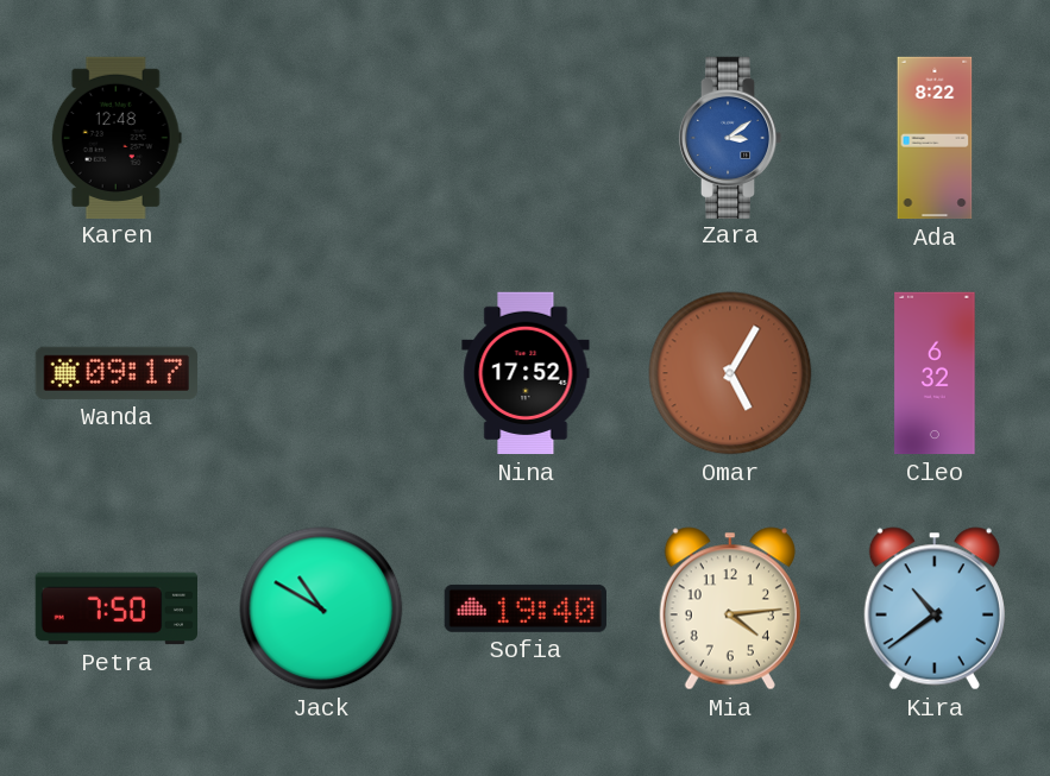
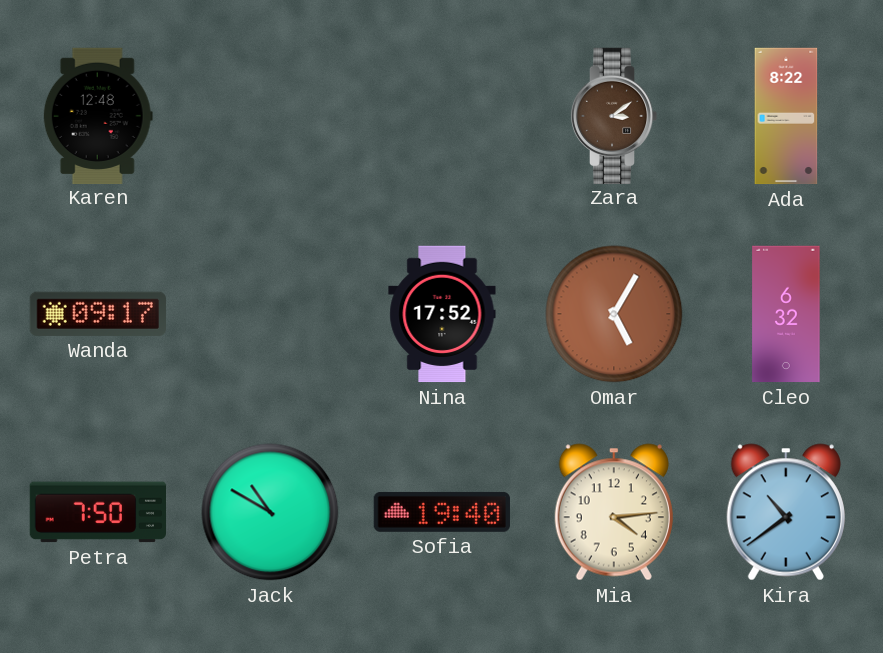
Zara dial: blue -> brown (614, 115)
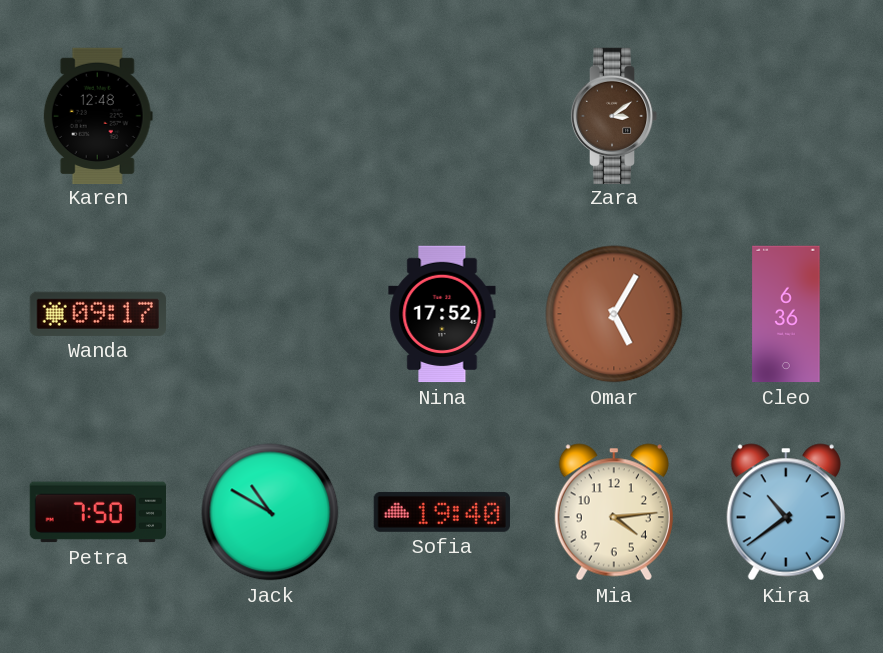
Ada: 8:22 -> none (786, 116)
Cleo: 6:32 -> 6:36 (786, 314)
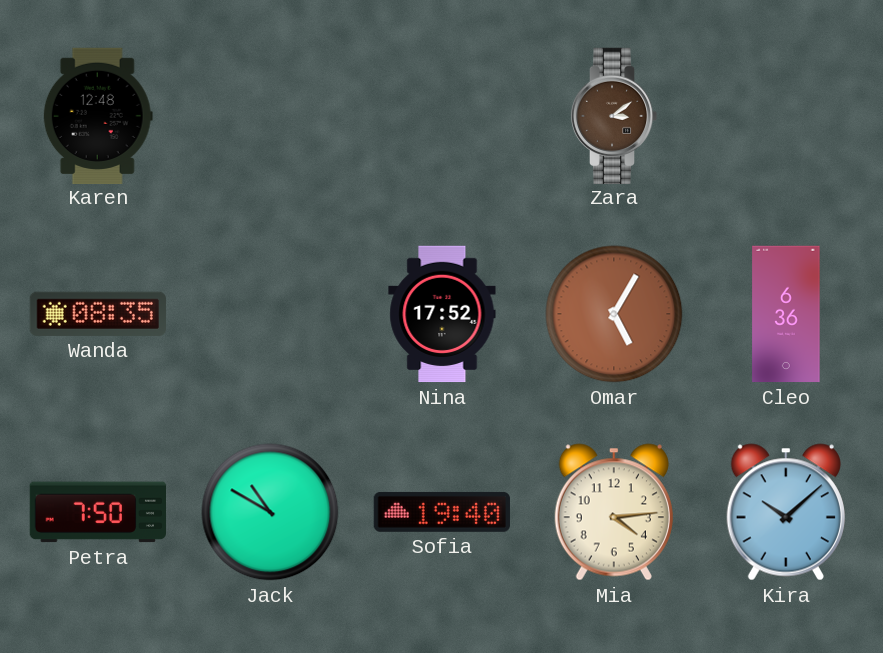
Wanda: 09:17 -> 08:35 (98, 314)
Kira: 10:39 -> 10:08 (786, 512)
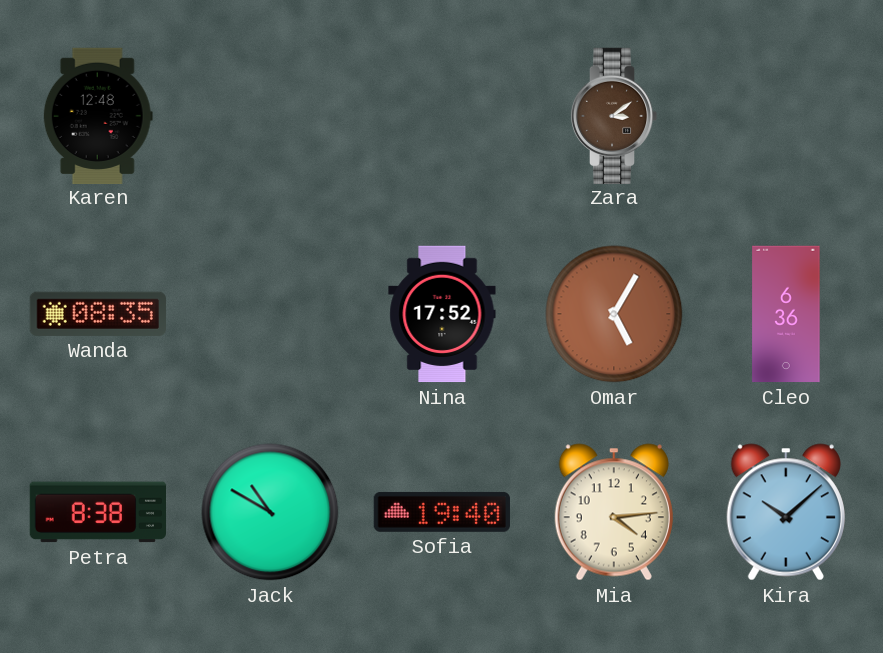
Petra: 7:50 -> 8:38 (97, 512)
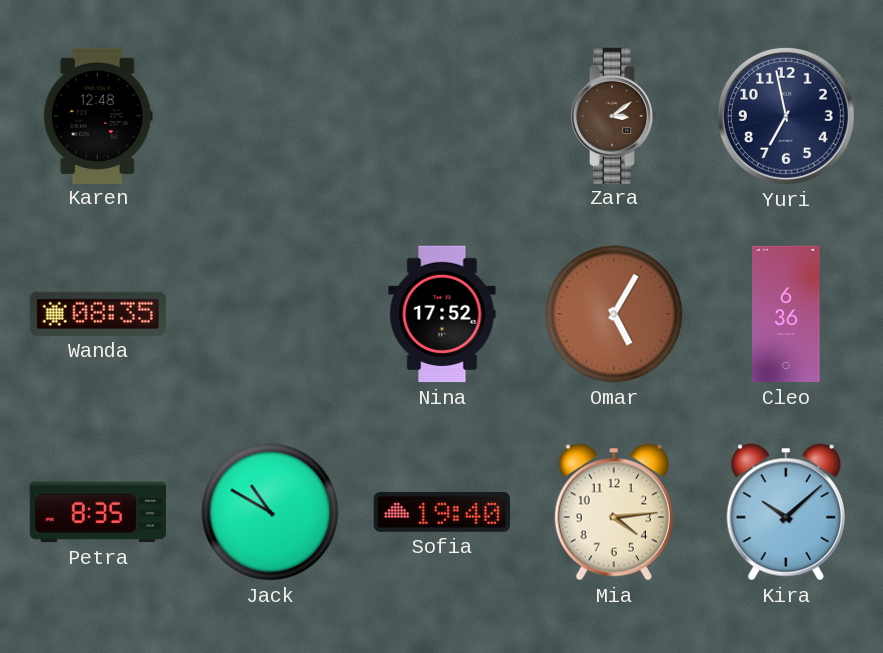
Yuri: none -> 6:58 (786, 116)
Petra: 8:38 -> 8:35 (97, 512)
